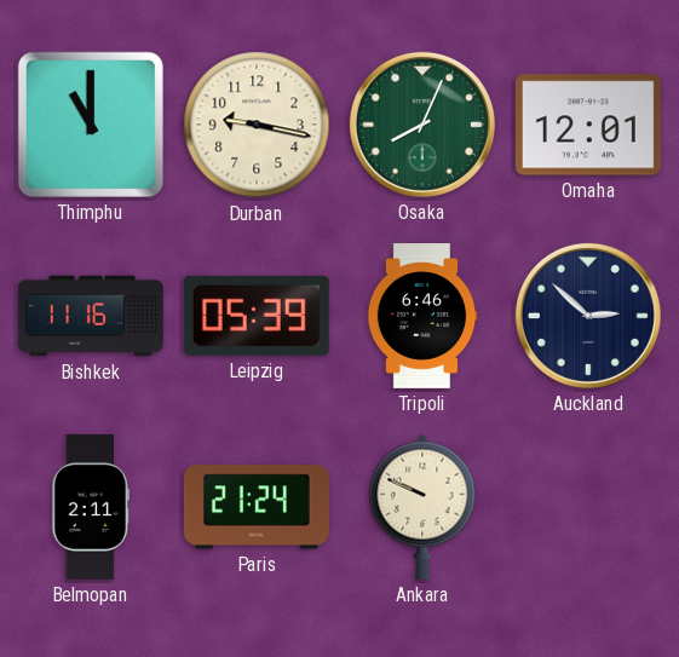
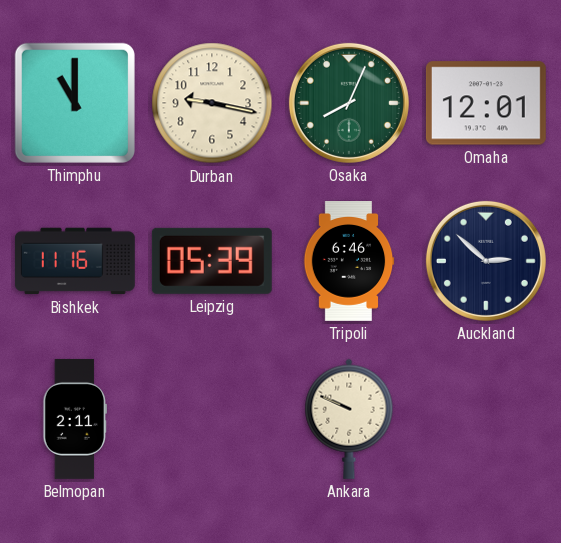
Paris: 21:24 -> none (257, 507)
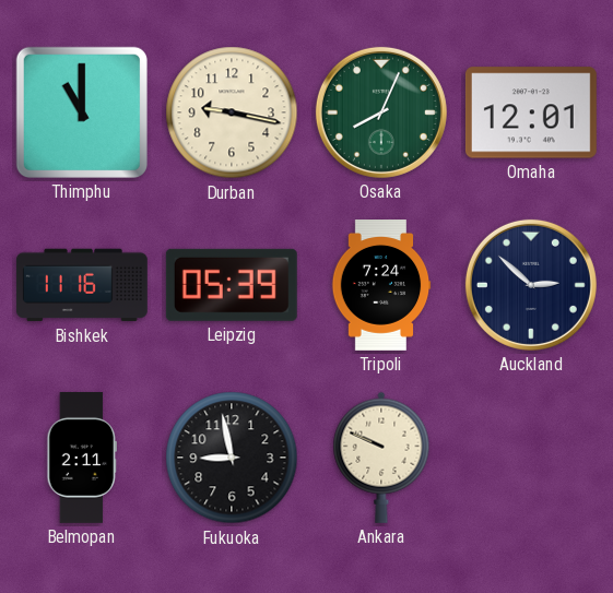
Tripoli: 6:46 -> 7:24 (381, 286)
Fukuoka: none -> 8:58 (232, 458)
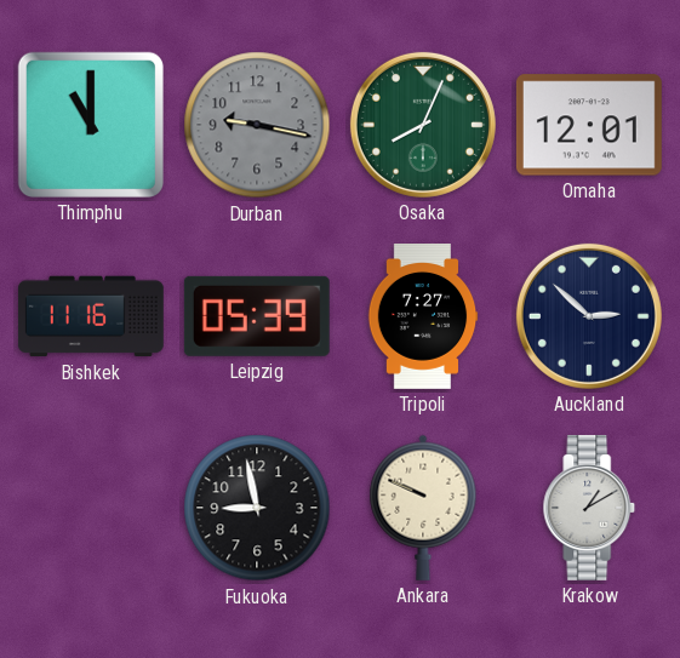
Durban dial: cream -> grey (257, 125)
Tripoli: 7:24 -> 7:27 (423, 317)
Belmopan: 2:11 -> none (81, 458)
Krakow: none -> 1:10 (589, 508)
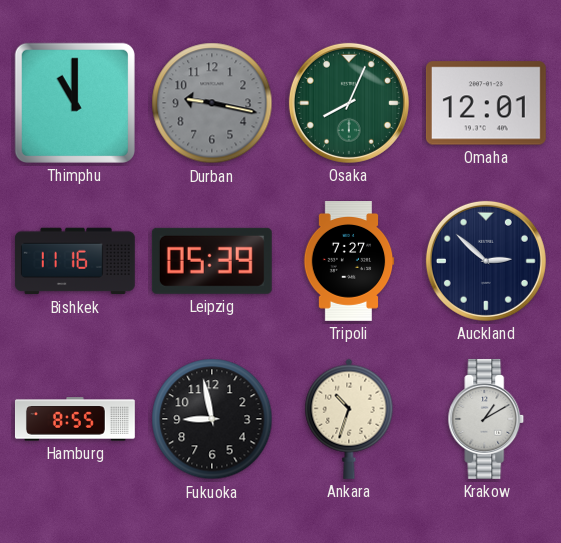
Hamburg: none -> 8:55 (75, 419)
Ankara: 9:49 -> 10:33 (349, 419)
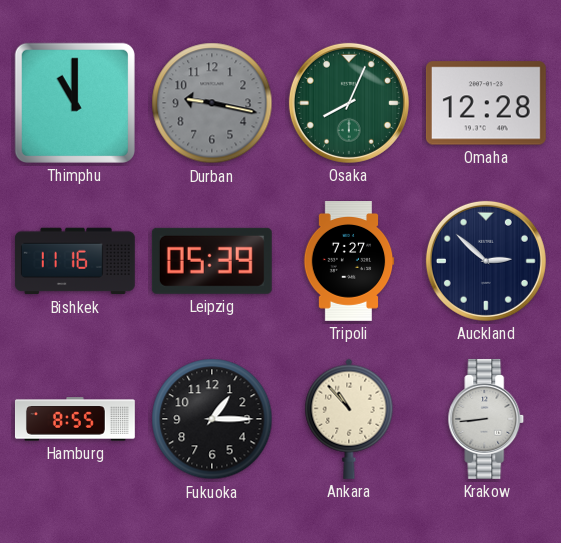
Omaha: 12:01 -> 12:28 (486, 103)
Fukuoka: 8:58 -> 1:15 (212, 419)
Ankara: 10:33 -> 10:53 (349, 419)
Krakow: 1:10 -> 8:44 (486, 419)
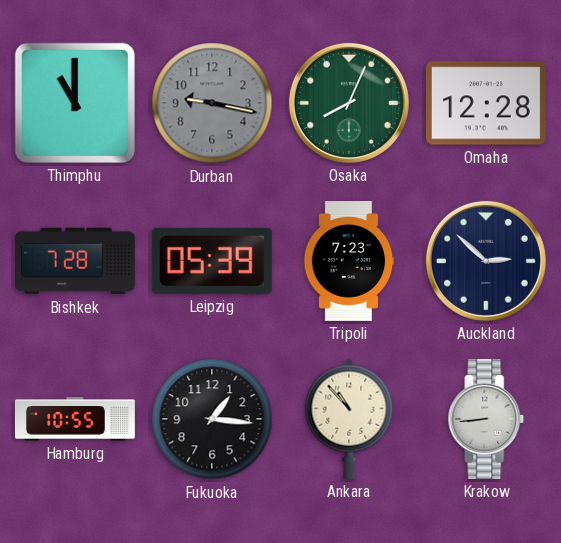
Bishkek: 11:16 -> 7:28 (75, 261)
Tripoli: 7:27 -> 7:23 (349, 262)
Hamburg: 8:55 -> 10:55 (75, 419)
Fukuoka: 1:15 -> 1:16 (212, 419)
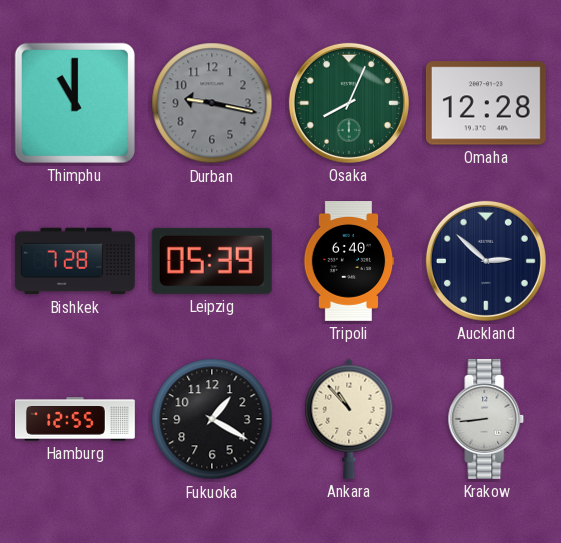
Tripoli: 7:23 -> 6:40 (349, 262)
Hamburg: 10:55 -> 12:55 (75, 419)
Fukuoka: 1:16 -> 1:20 (212, 419)
